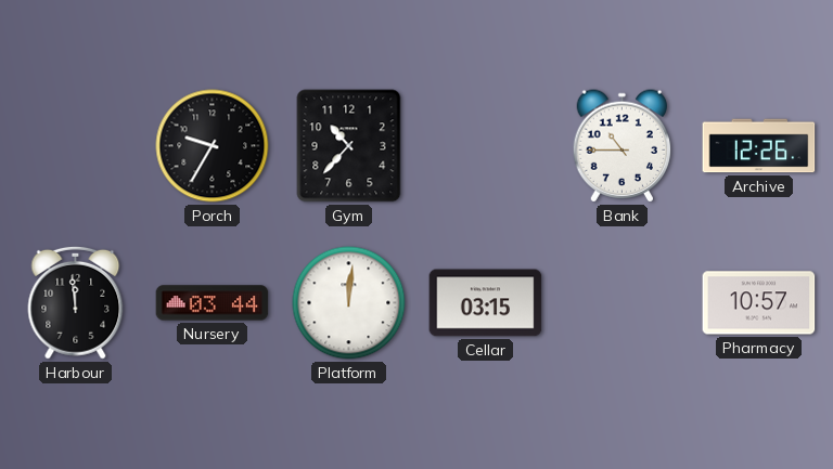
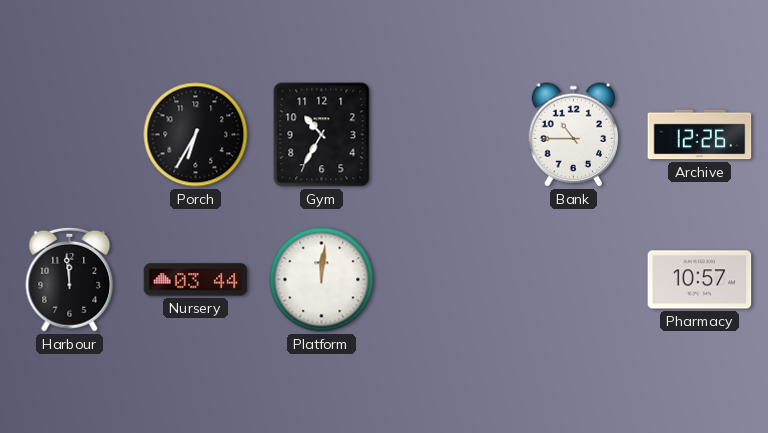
Porch: 9:35 -> 6:35 (196, 135)
Gym: 10:37 -> 10:35 (322, 135)
Cellar: 03:15 -> none (486, 303)
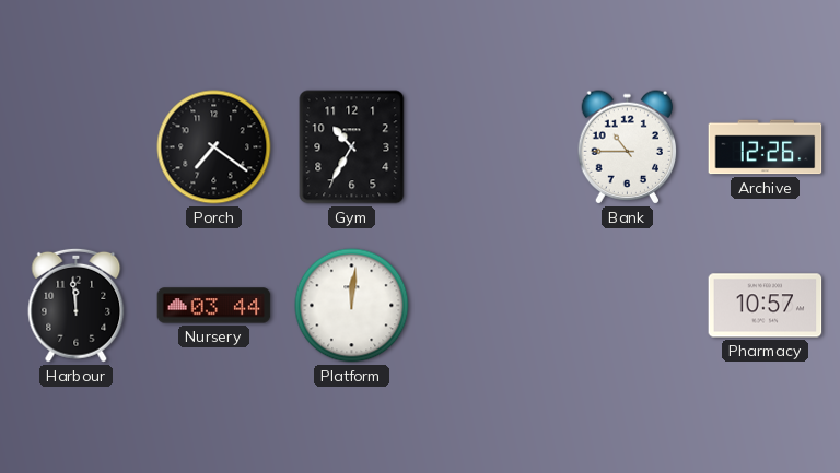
Porch: 6:35 -> 7:21 (214, 147)
